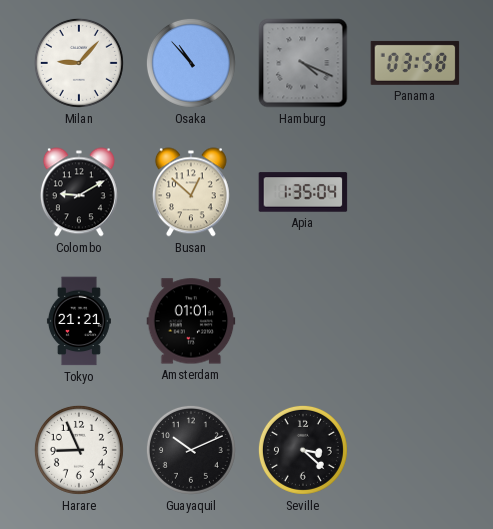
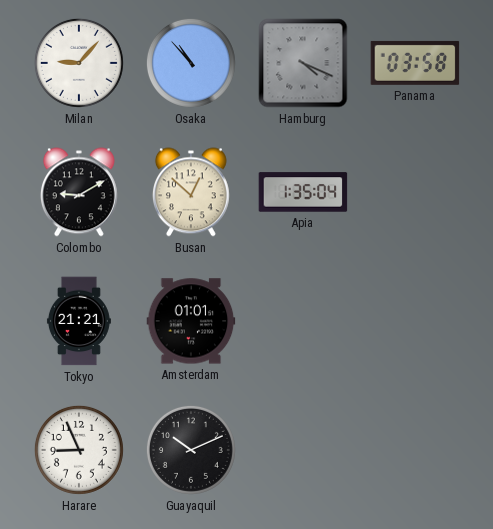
Seville: 3:22 -> none (303, 450)
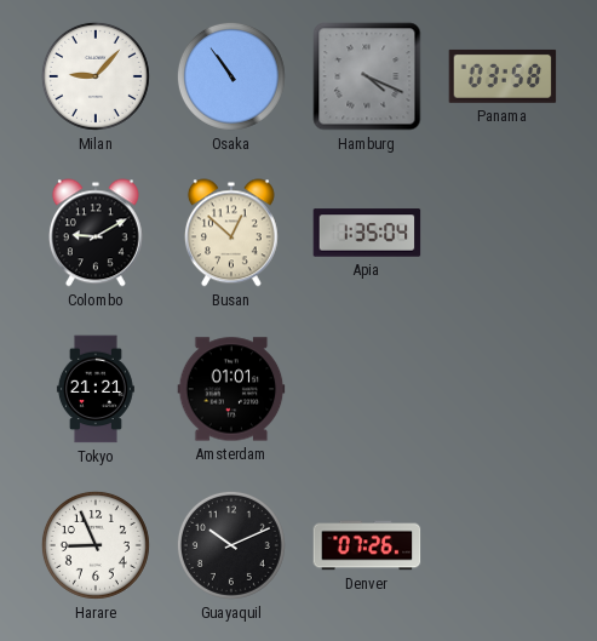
Osaka: 10:53 -> 10:54 (231, 76)
Denver: none -> 07:26 (367, 545)
